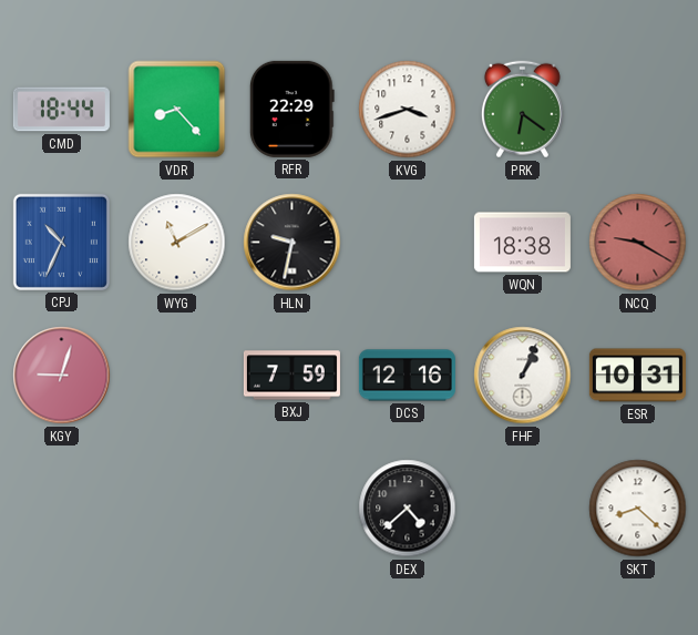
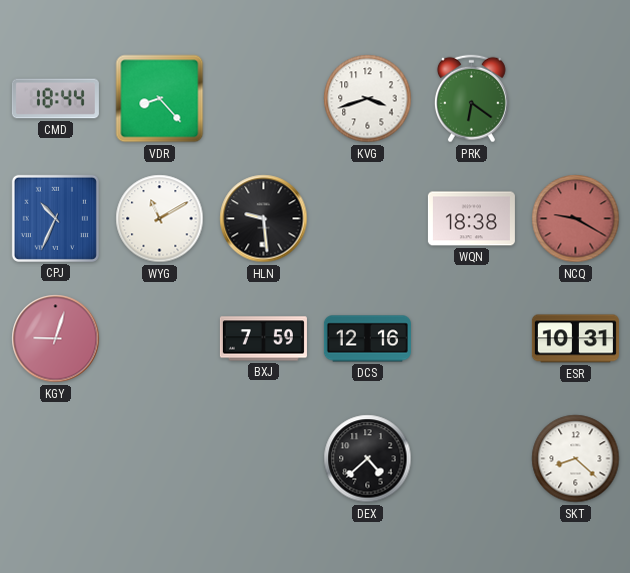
RFR: 22:29 -> none (291, 109)
HLN: 9:32 -> 9:29 (264, 219)
FHF: 1:04 -> none (523, 376)
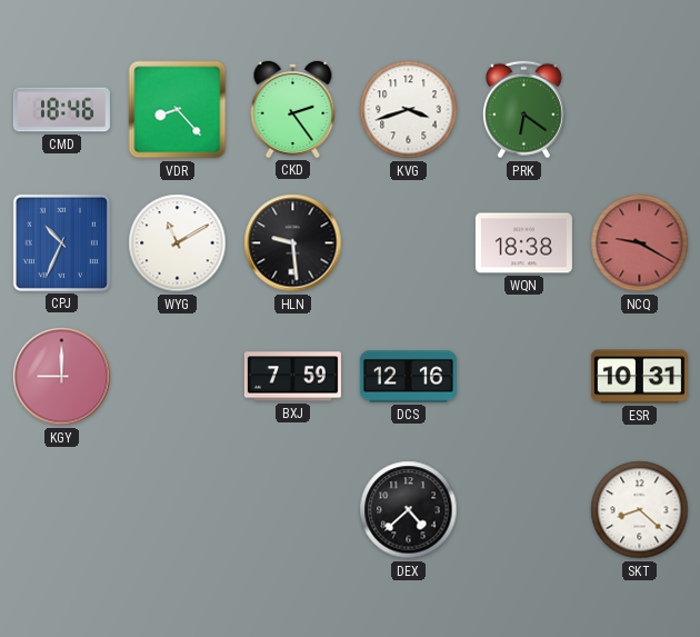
CMD: 18:44 -> 18:46 (61, 110)
CKD: none -> 2:24 (293, 109)
KGY: 9:03 -> 9:00 (62, 377)
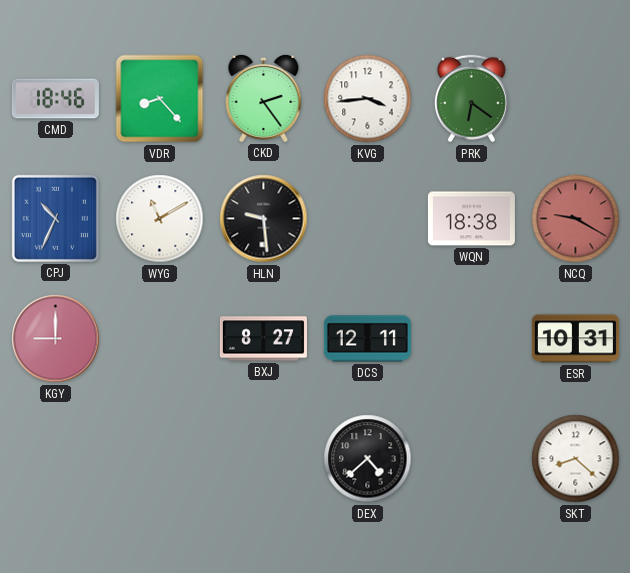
KVG: 3:42 -> 3:44 (368, 99)
BXJ: 7:59 -> 8:27 (263, 339)
DCS: 12:16 -> 12:11 (367, 339)
